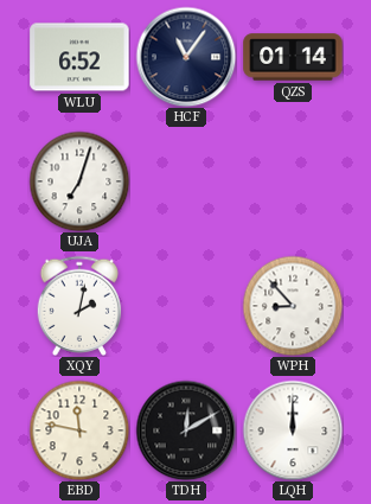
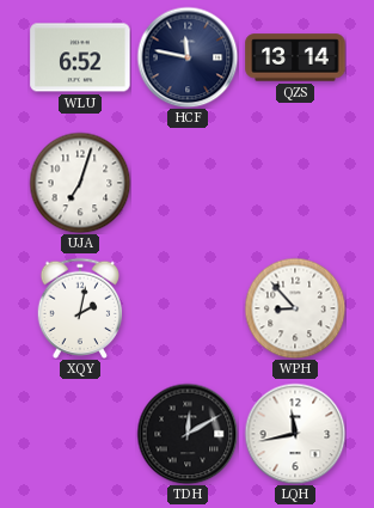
HCF: 11:06 -> 11:47 (188, 57)
QZS: 01:14 -> 13:14 (295, 57)
EBD: 11:47 -> none (79, 430)
LQH: 12:00 -> 11:43 (295, 434)
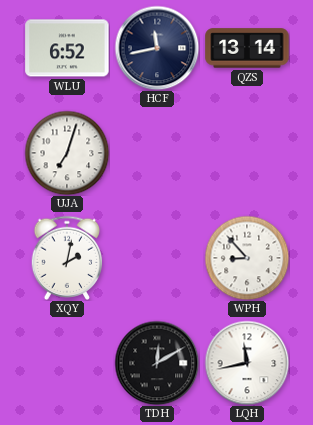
HCF: 11:47 -> 11:43 (157, 48)
